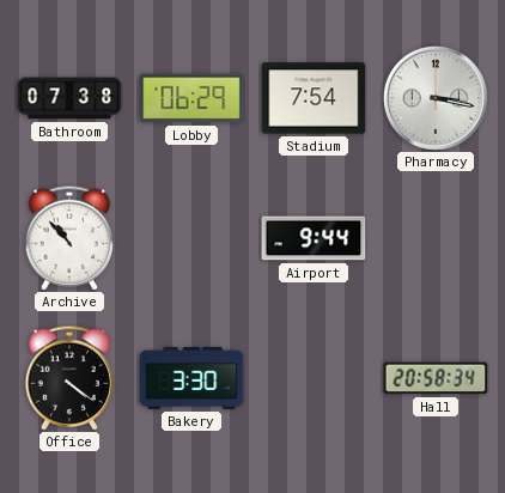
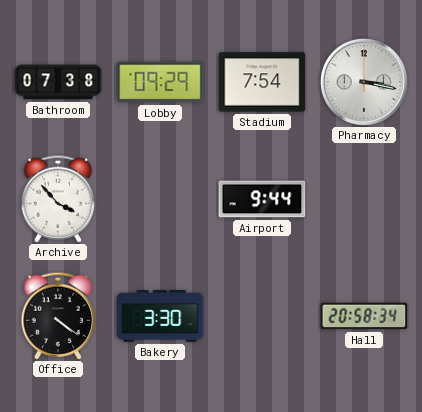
Lobby: 06:29 -> 09:29 (160, 82)
Archive: 10:53 -> 3:53 (57, 199)
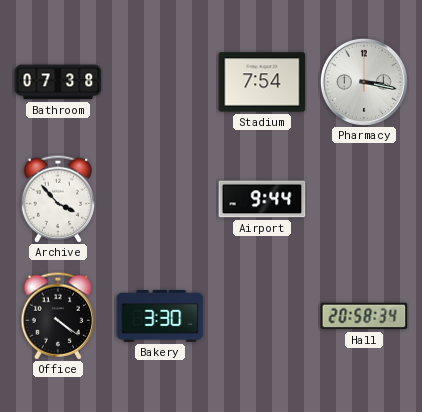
Lobby: 09:29 -> none (160, 82)
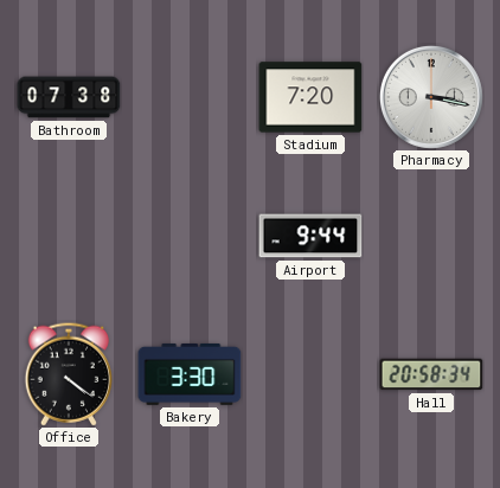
Stadium: 7:54 -> 7:20 (310, 97)
Archive: 3:53 -> none (57, 199)
